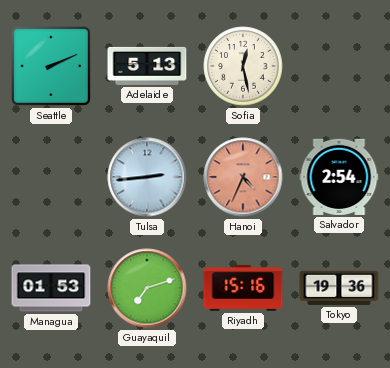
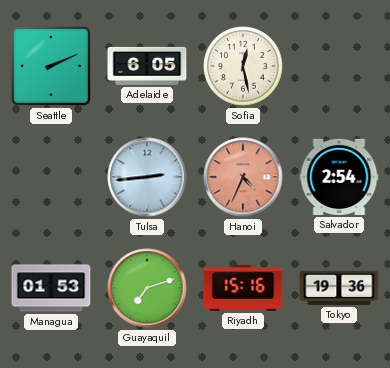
Adelaide: 5:13 -> 6:05 (147, 66)
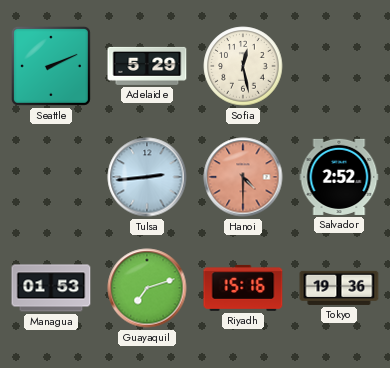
Adelaide: 6:05 -> 5:29 (147, 66)
Hanoi: 4:34 -> 4:30 (243, 177)
Salvador: 2:54 -> 2:52 (339, 177)
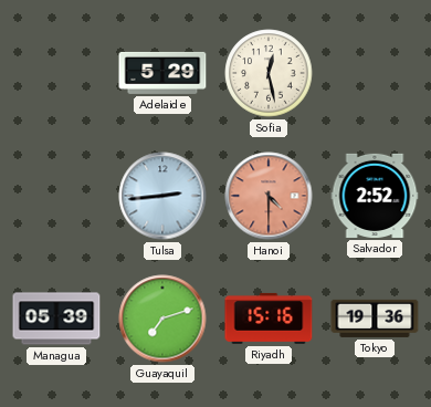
Seattle: 2:11 -> none (51, 66)
Managua: 01:53 -> 05:39 (56, 319)
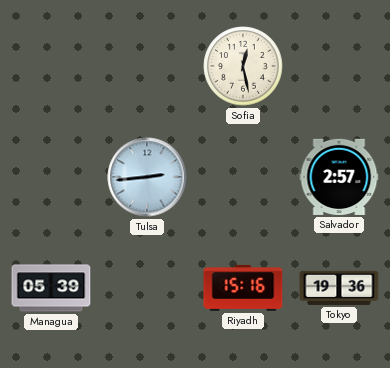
Adelaide: 5:29 -> none (162, 73)
Hanoi: 4:30 -> none (269, 196)
Salvador: 2:52 -> 2:57 (339, 177)
Guayaquil: 7:12 -> none (162, 319)
